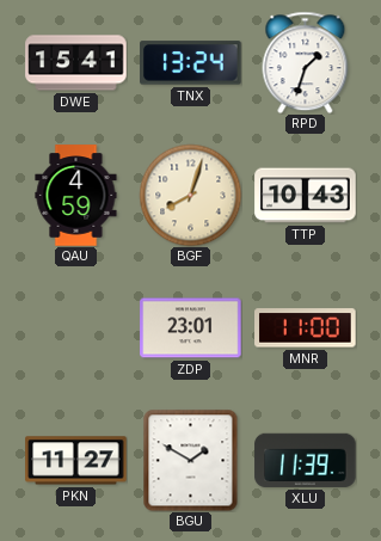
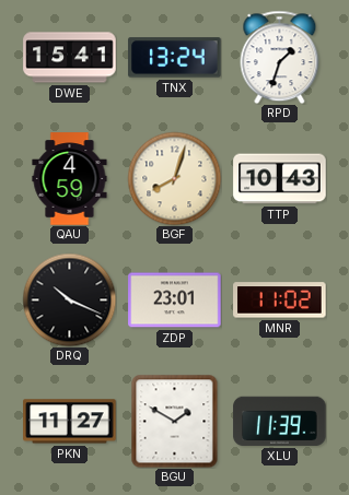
DRQ: none -> 10:19 (69, 299)
MNR: 11:00 -> 11:02 (280, 300)
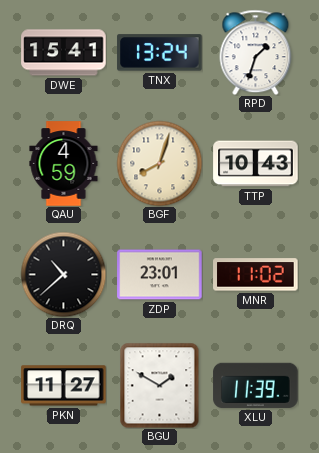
DRQ: 10:19 -> 10:38 (63, 274)
